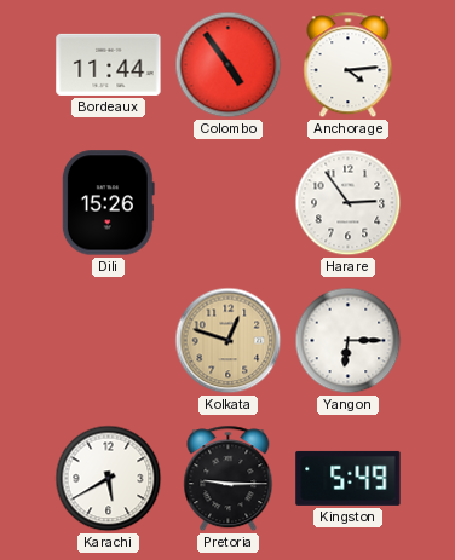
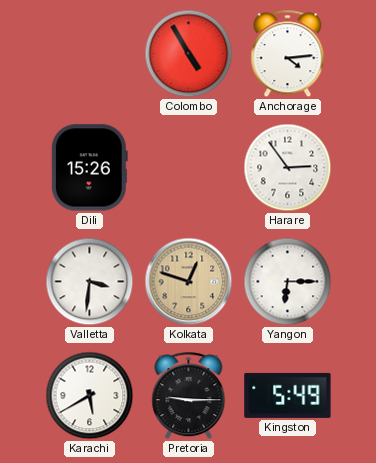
Bordeaux: 11:44 -> none (109, 64)
Colombo: 4:54 -> 4:55 (189, 54)
Valletta: none -> 3:31 (90, 282)
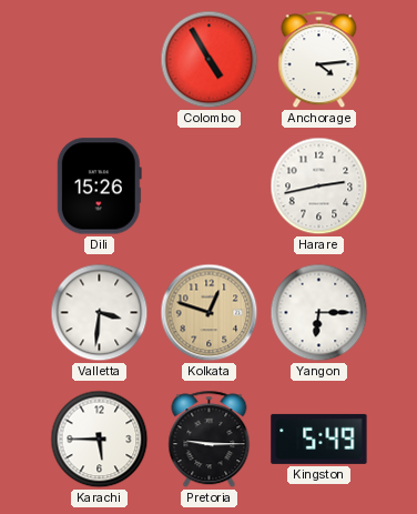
Harare: 2:54 -> 2:43 (319, 187)
Karachi: 5:40 -> 5:45 (100, 440)
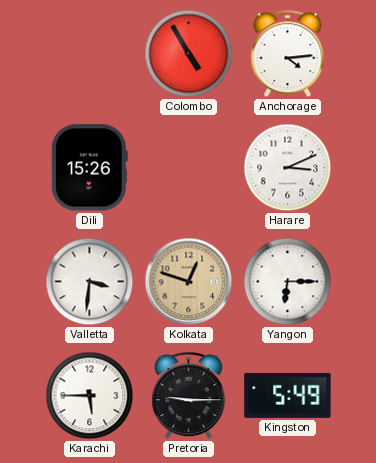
Harare: 2:43 -> 3:11 (288, 168)
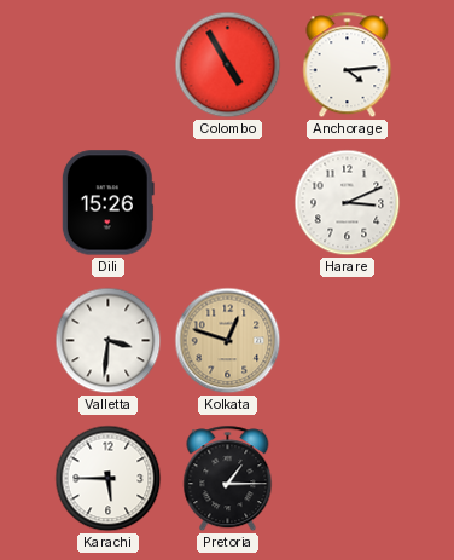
Yangon: 6:15 -> none (288, 282)
Pretoria: 9:15 -> 1:15 (228, 479)
Kingston: 5:49 -> none (288, 395)
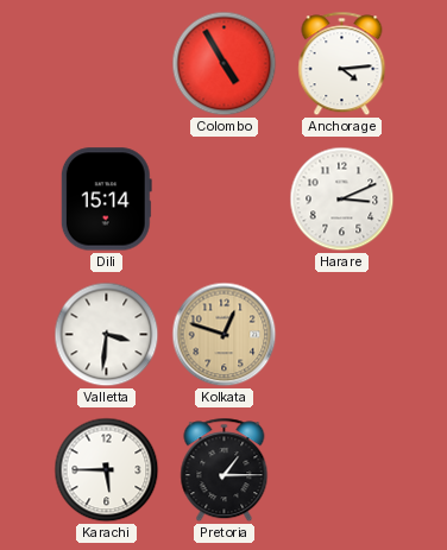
Dili: 15:26 -> 15:14 (106, 200)
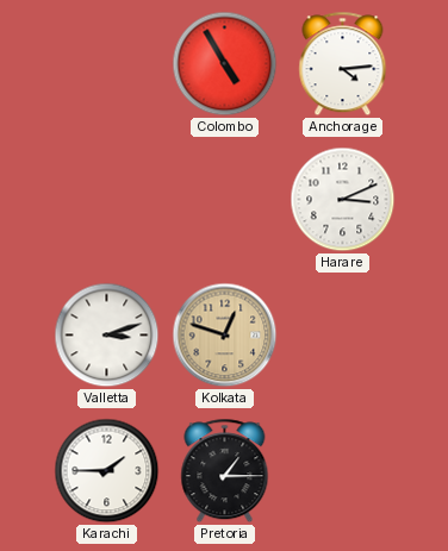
Dili: 15:14 -> none (106, 200)
Valletta: 3:31 -> 3:12 (107, 336)
Karachi: 5:45 -> 1:45 (107, 471)
